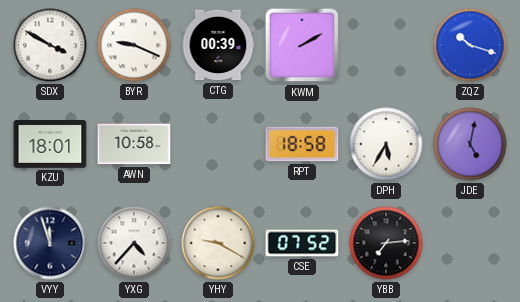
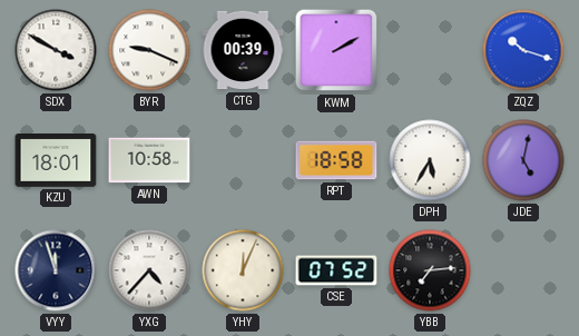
YHY: 9:20 -> 12:04 (243, 270)
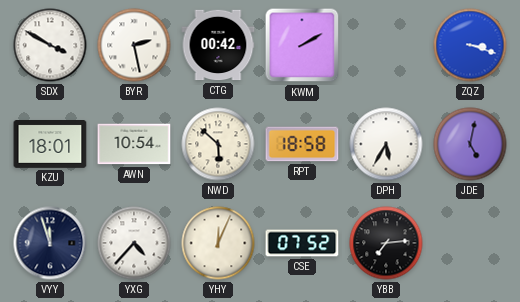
BYR: 9:19 -> 2:28 (134, 45)
CTG: 00:39 -> 00:42 (218, 45)
ZQZ: 10:18 -> 3:18 (470, 45)
AWN: 10:58 -> 10:54 (134, 144)
NWD: none -> 5:52 (218, 144)
